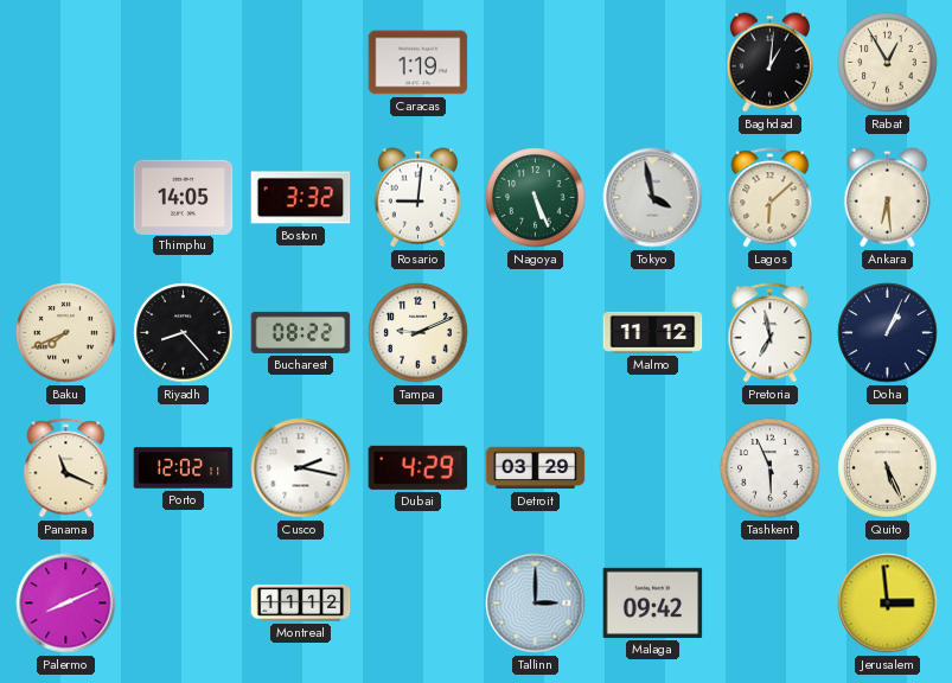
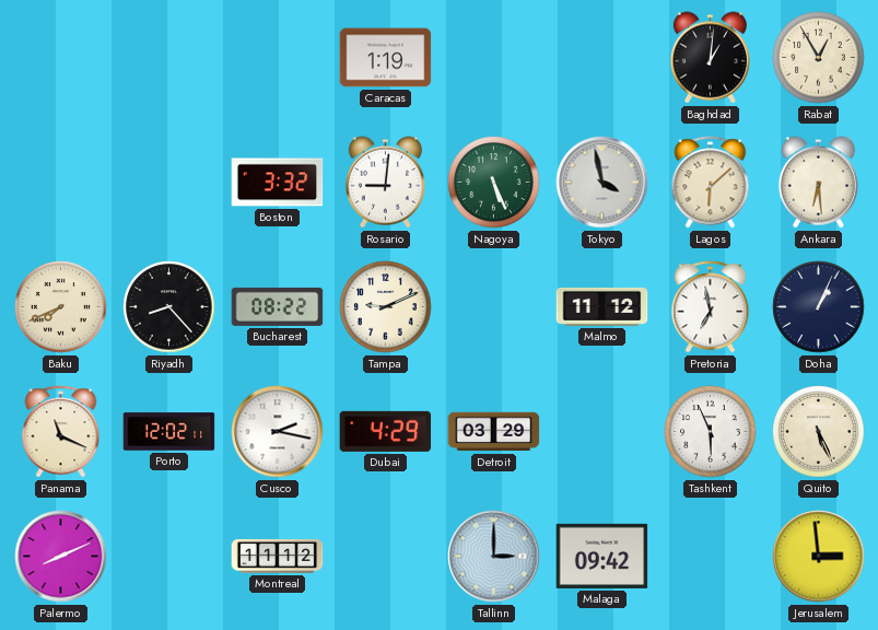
Thimphu: 14:05 -> none (184, 197)
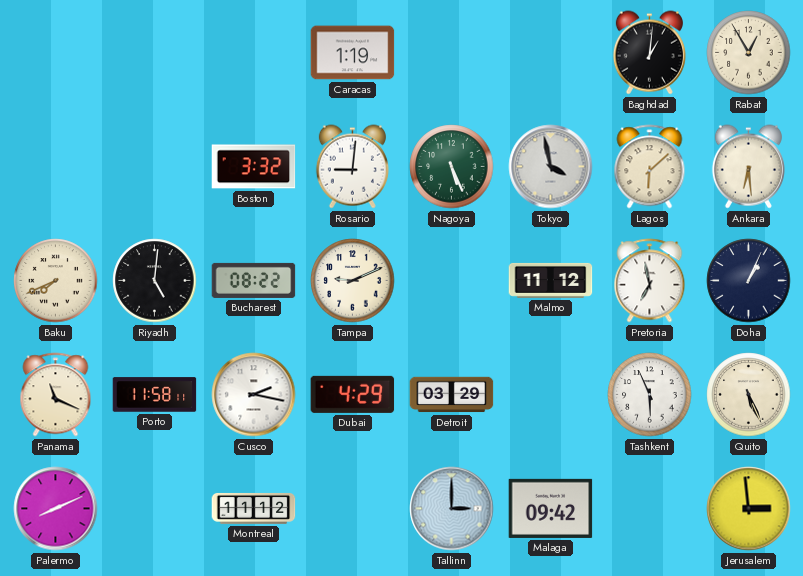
Riyadh: 8:23 -> 5:01 (155, 281)
Porto: 12:02 -> 11:58 (155, 395)
